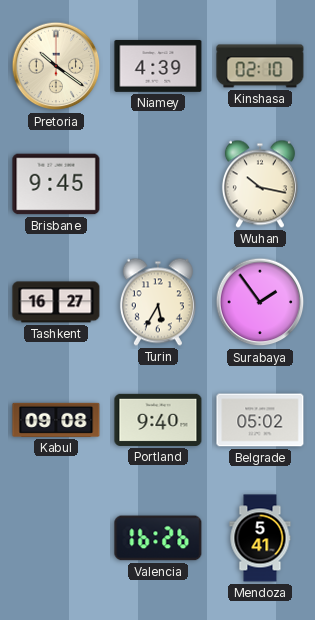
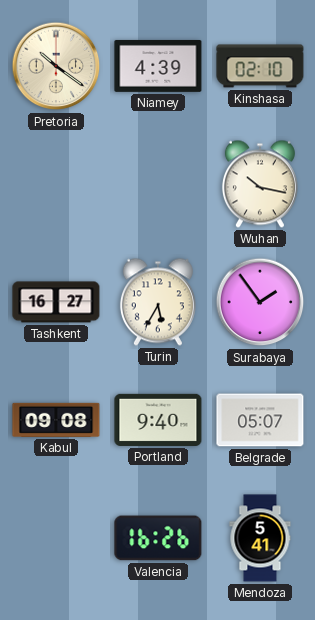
Brisbane: 9:45 -> none (56, 184)
Belgrade: 05:02 -> 05:07 (260, 420)
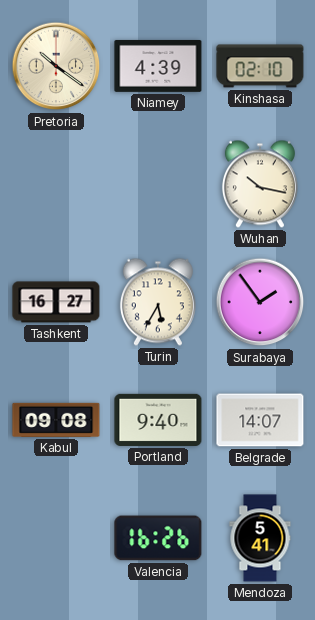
Belgrade: 05:07 -> 14:07 (260, 420)
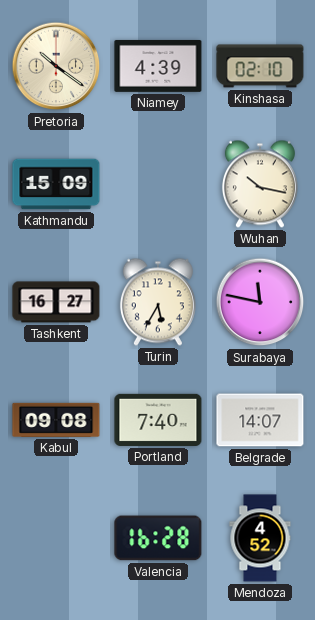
Kathmandu: none -> 15:09 (56, 184)
Surabaya: 1:54 -> 11:47 (260, 302)
Portland: 9:40 -> 7:40 (158, 420)
Valencia: 16:26 -> 16:28 (158, 538)
Mendoza: 5:41 -> 4:52 (260, 538)
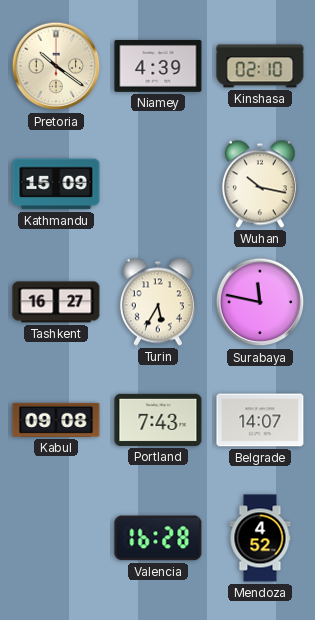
Portland: 7:40 -> 7:43 (158, 420)
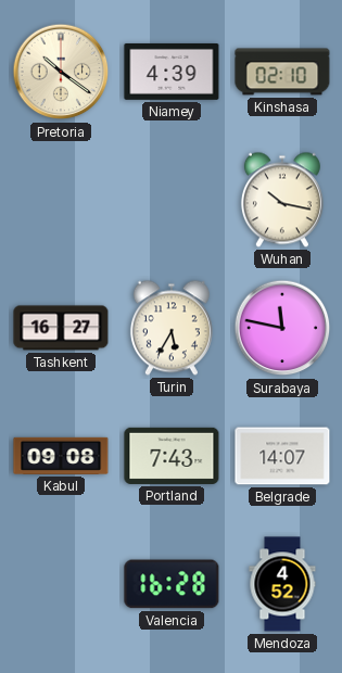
Kathmandu: 15:09 -> none (56, 184)
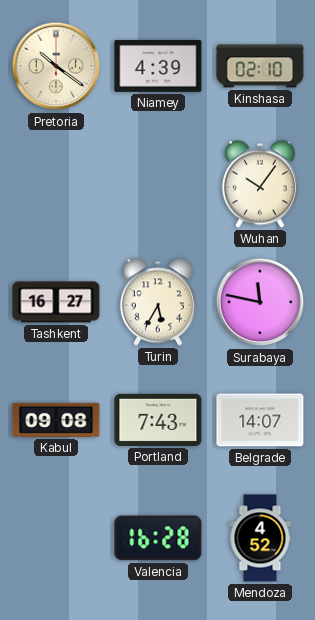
Wuhan: 10:17 -> 10:06 (260, 184)
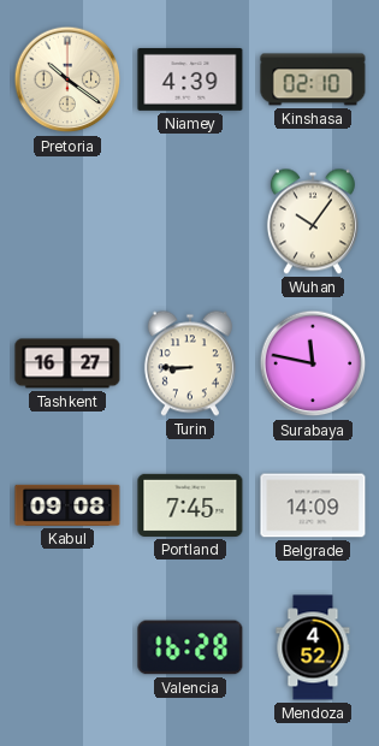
Turin: 5:35 -> 8:45 (190, 363)
Portland: 7:43 -> 7:45 (190, 505)
Belgrade: 14:07 -> 14:09 (313, 505)
